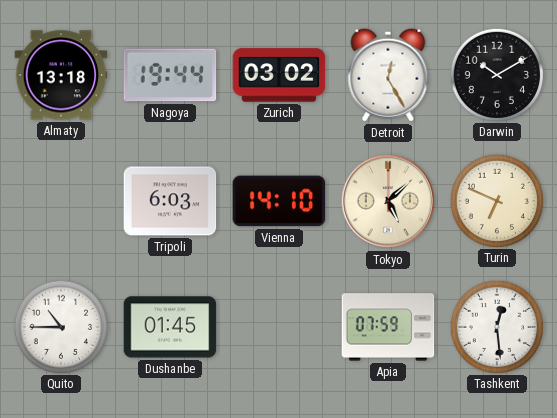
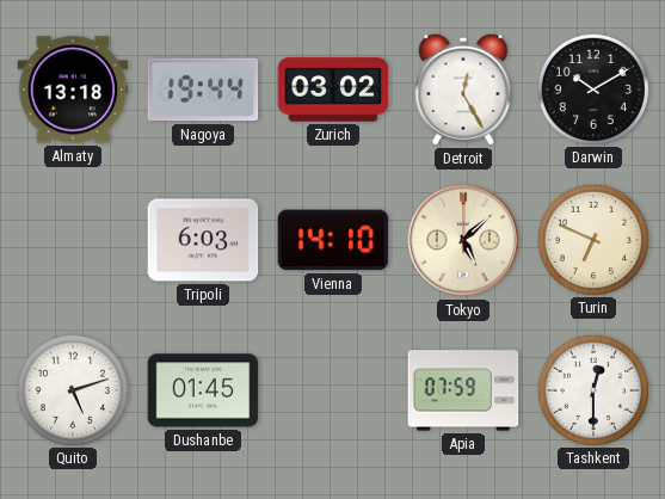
Quito: 10:45 -> 5:12 (72, 389)
Tashkent: 12:29 -> 12:30 (592, 389)
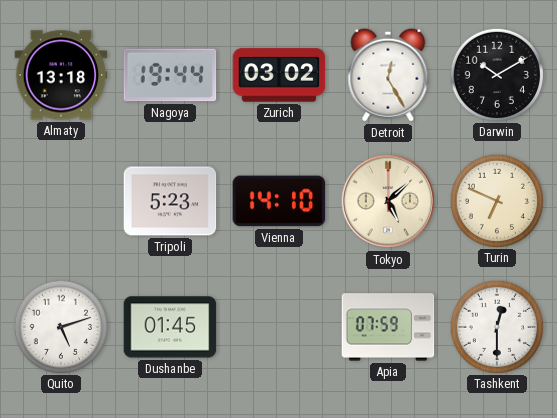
Tripoli: 6:03 -> 5:23 (170, 201)
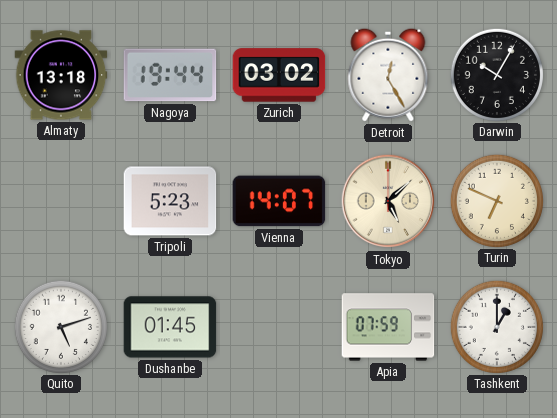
Darwin: 10:10 -> 10:05 (496, 74)
Vienna: 14:10 -> 14:07 (279, 201)
Tashkent: 12:30 -> 1:00 (496, 326)
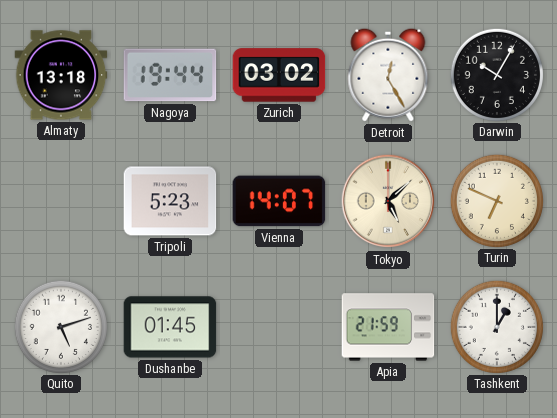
Apia: 07:59 -> 21:59 (388, 327)
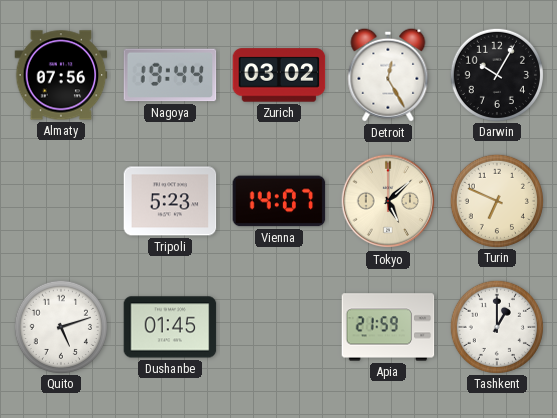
Almaty: 13:18 -> 07:56 (61, 75)
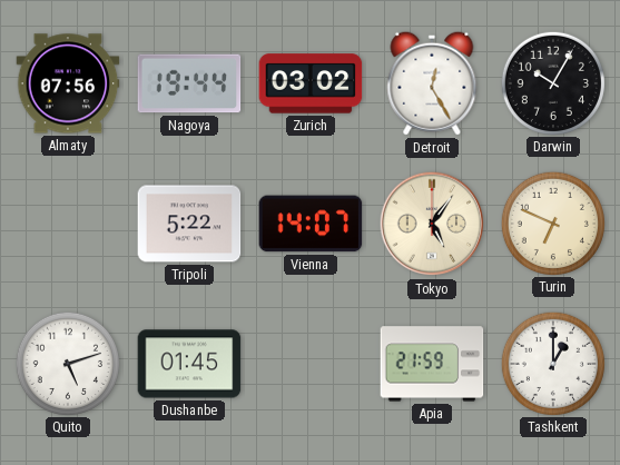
Tripoli: 5:23 -> 5:22 (189, 224)
Tokyo: 5:08 -> 5:06 (432, 224)
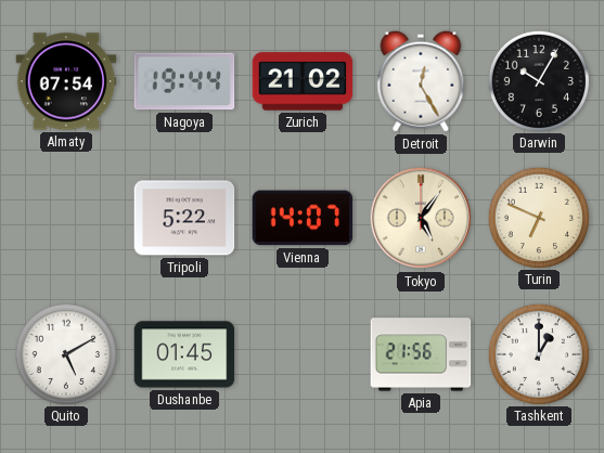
Almaty: 07:56 -> 07:54 (66, 81)
Zurich: 03:02 -> 21:02 (303, 81)
Quito: 5:12 -> 5:10 (65, 353)
Apia: 21:59 -> 21:56 (421, 354)
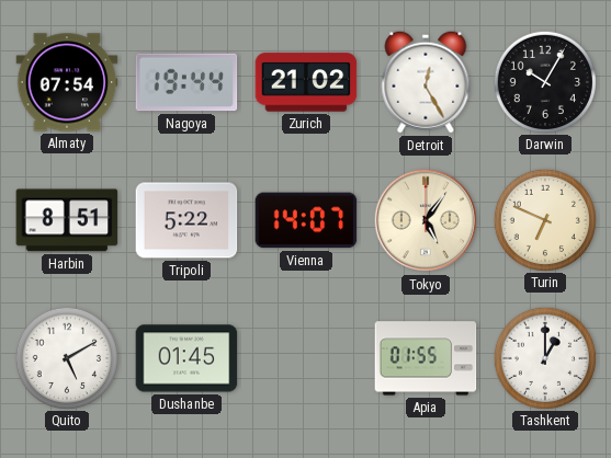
Harbin: none -> 8:51 (67, 220)
Apia: 21:56 -> 01:55 (426, 358)
